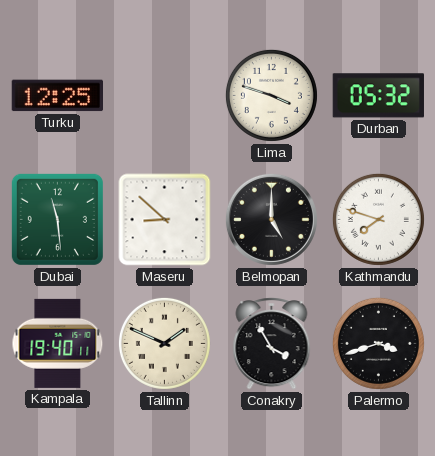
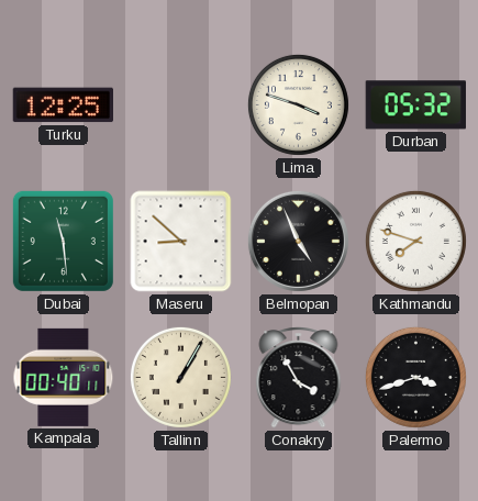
Belmopan: 5:00 -> 4:56 (298, 241)
Kampala: 19:40 -> 00:40 (64, 377)
Tallinn: 1:49 -> 1:05 (180, 377)
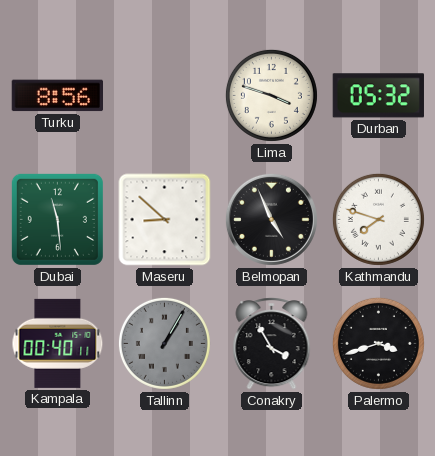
Turku: 12:25 -> 8:56 (57, 96)
Tallinn dial: cream -> grey (164, 343)
